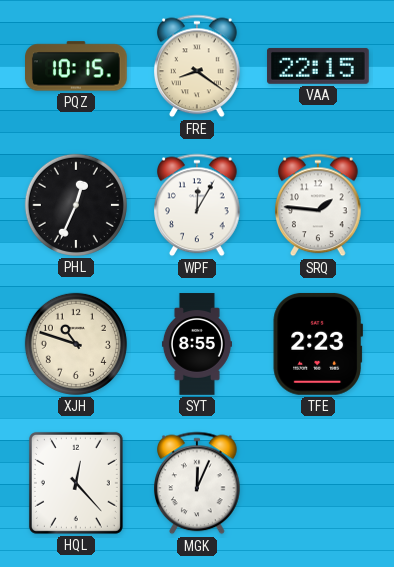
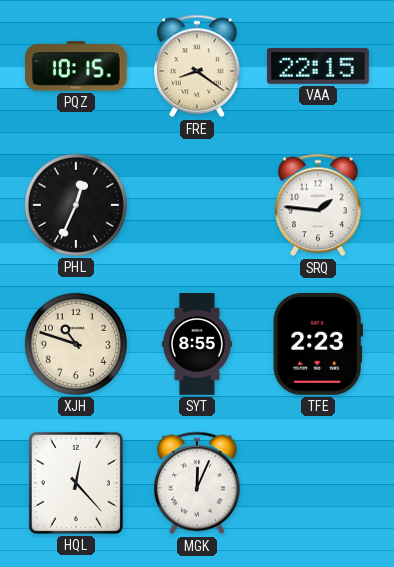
WPF: 12:05 -> none (198, 205)
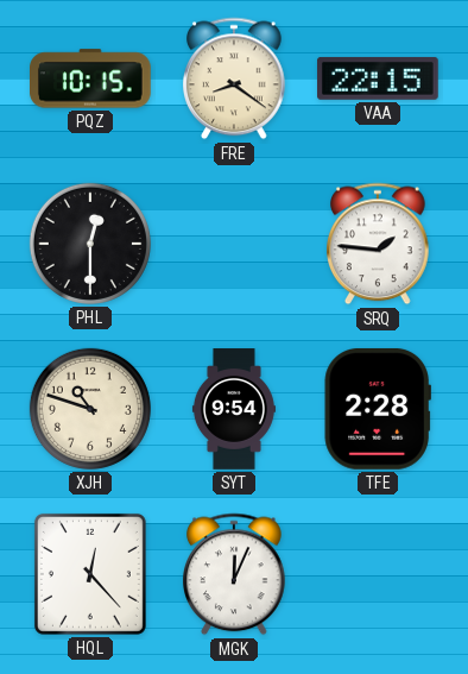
PHL: 12:34 -> 12:30 (90, 244)
SYT: 8:55 -> 9:54 (234, 409)
TFE: 2:23 -> 2:28 (377, 409)
